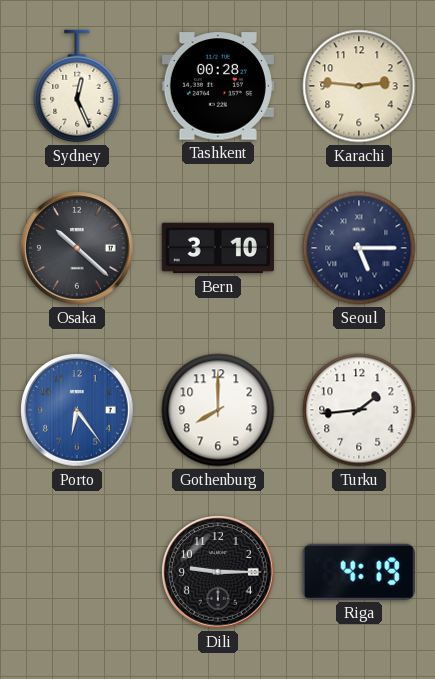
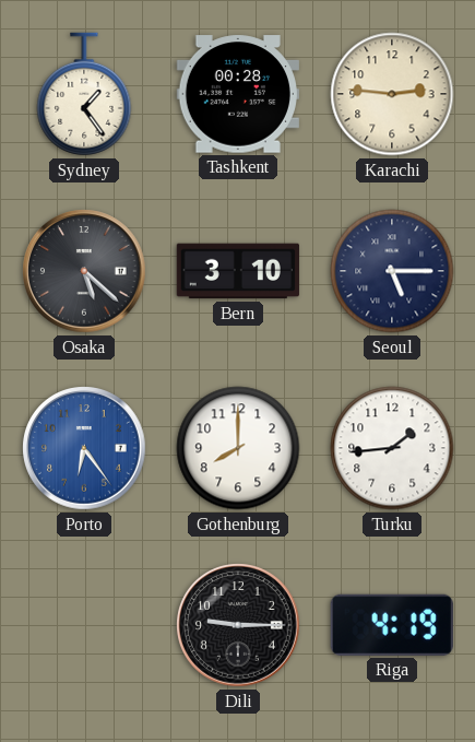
Sydney: 12:26 -> 1:24 (84, 94)
Osaka: 10:22 -> 5:22 (84, 271)
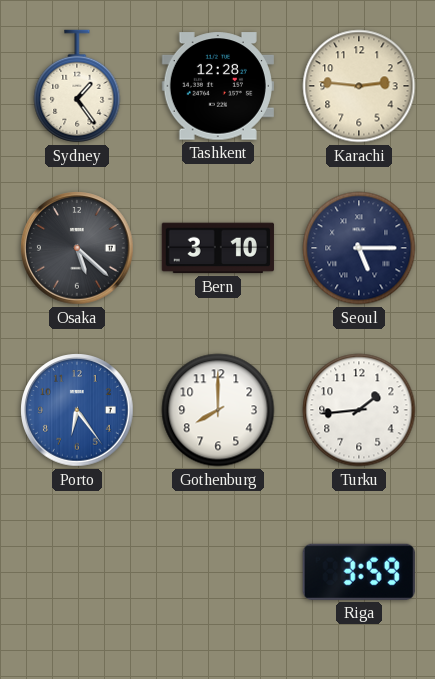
Tashkent: 00:28 -> 12:28 (218, 86)
Dili: 9:15 -> none (238, 625)
Riga: 4:19 -> 3:59 (359, 572)
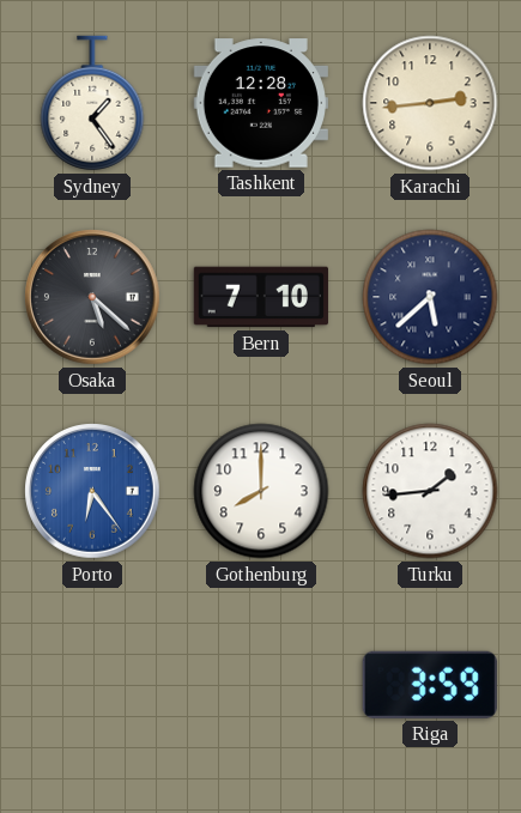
Karachi: 2:46 -> 2:44 (430, 103)
Bern: 3:10 -> 7:10 (261, 297)
Seoul: 5:15 -> 5:38 (430, 297)
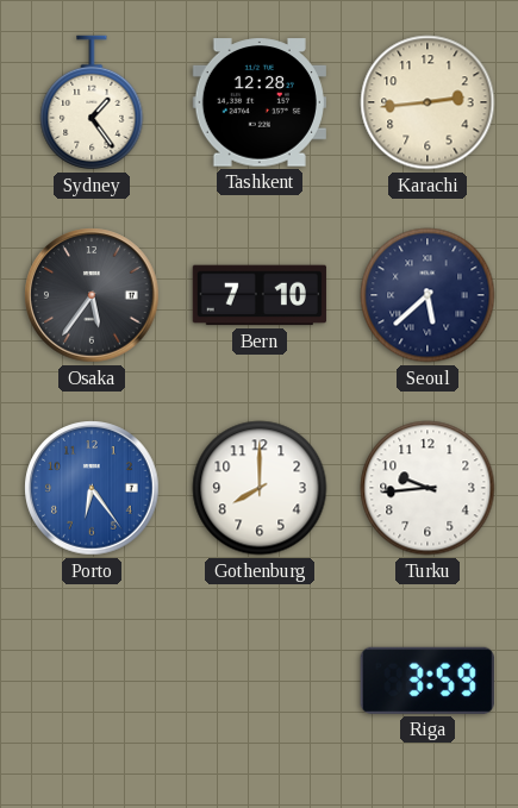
Osaka: 5:22 -> 5:36 (92, 295)
Turku: 1:44 -> 9:44 (427, 488)
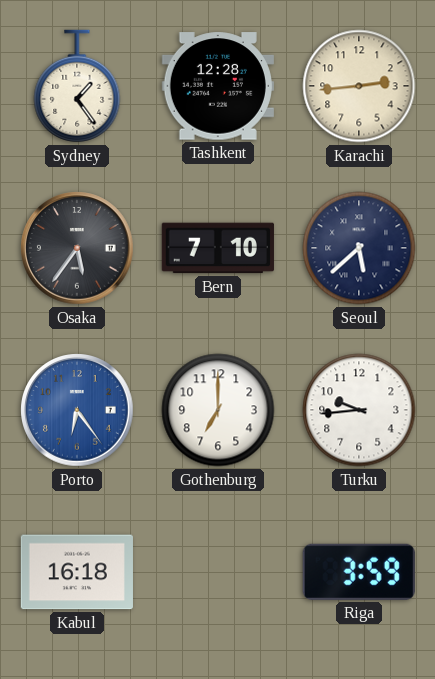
Gothenburg: 8:00 -> 7:00 (218, 410)
Kabul: none -> 16:18 (77, 572)
